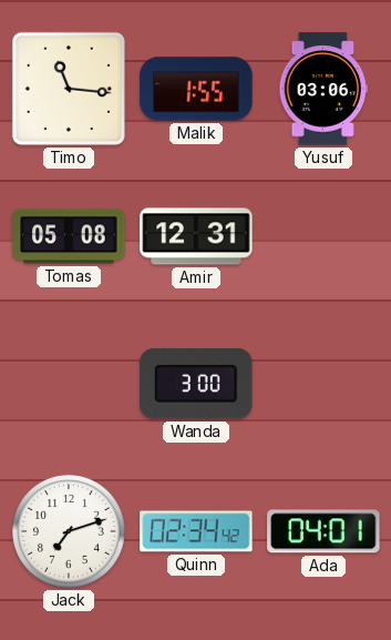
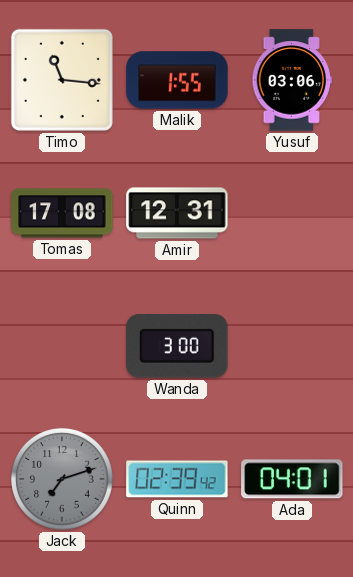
Tomas: 05:08 -> 17:08 (62, 213)
Jack dial: white -> grey (62, 479)
Quinn: 02:34 -> 02:39 (177, 479)
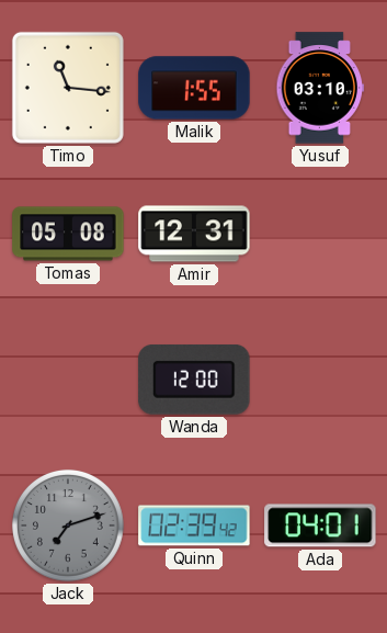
Yusuf: 03:06 -> 03:10 (320, 88)
Tomas: 17:08 -> 05:08 (68, 234)
Wanda: 3:00 -> 12:00 (194, 380)
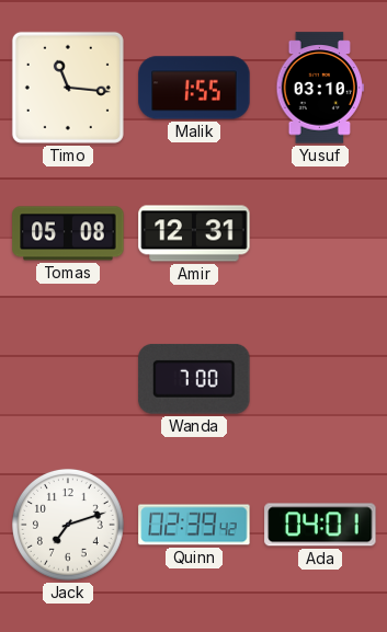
Wanda: 12:00 -> 7:00 (194, 379)
Jack dial: grey -> white (68, 525)
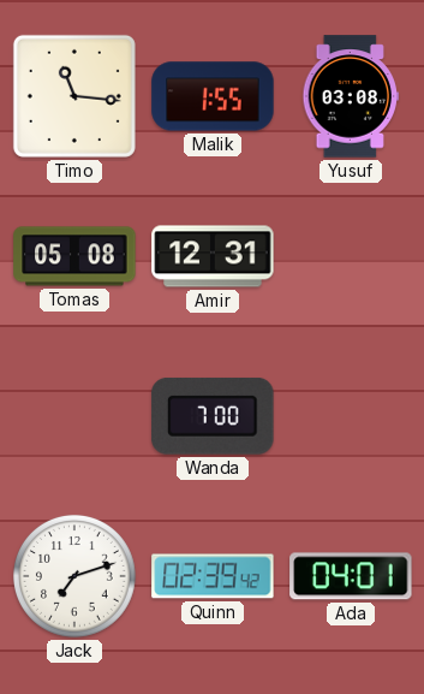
Yusuf: 03:10 -> 03:08 (351, 96)
